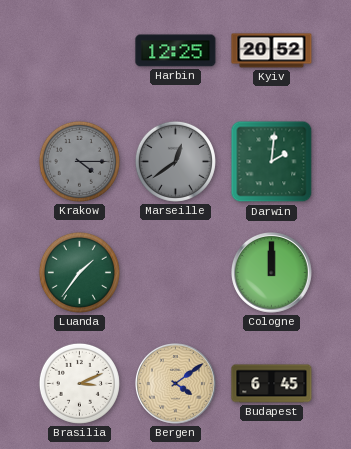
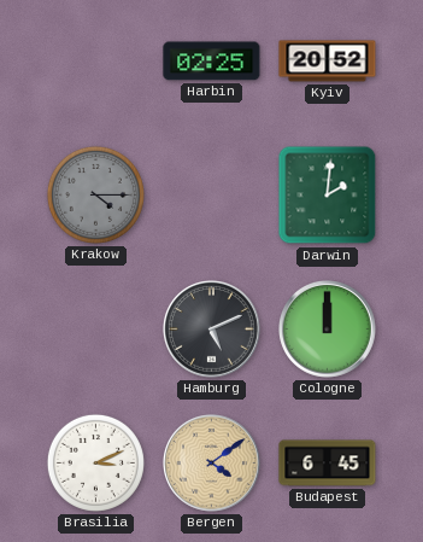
Harbin: 12:25 -> 02:25 (212, 62)
Marseille: 12:39 -> none (175, 161)
Luanda: 1:36 -> none (79, 272)
Hamburg: none -> 5:11 (212, 330)
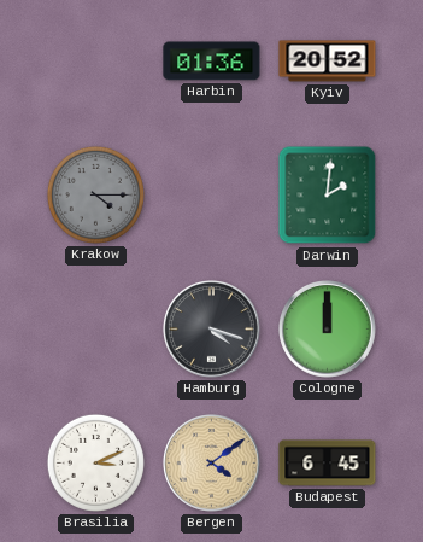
Harbin: 02:25 -> 01:36 (212, 62)
Hamburg: 5:11 -> 4:18 (212, 330)
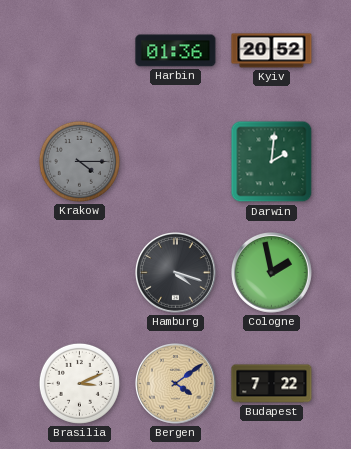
Cologne: 12:00 -> 1:58 (272, 273)
Budapest: 6:45 -> 7:22 (272, 384)
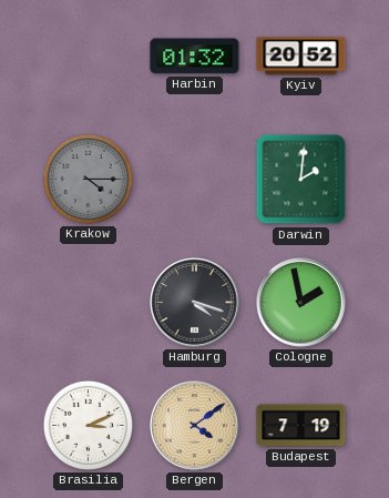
Harbin: 01:36 -> 01:32 (195, 57)
Budapest: 7:22 -> 7:19 (301, 426)
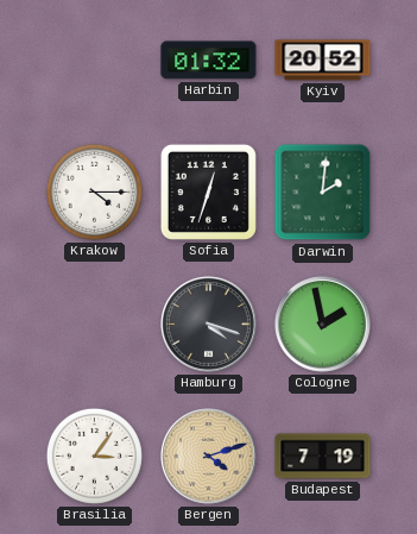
Krakow dial: grey -> white (94, 191)
Sofia: none -> 12:33 (208, 191)
Brasilia: 3:11 -> 3:06 (94, 456)
Bergen: 4:09 -> 4:12 (209, 457)
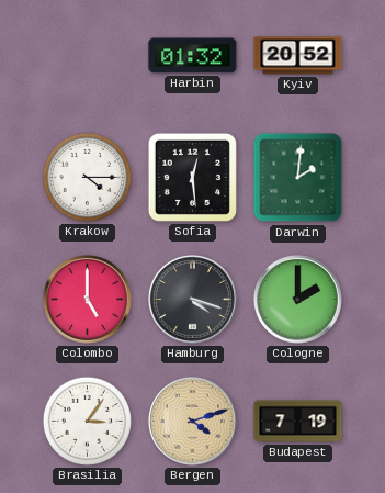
Sofia: 12:33 -> 12:29 (192, 177)
Colombo: none -> 5:00 (88, 300)
Cologne: 1:58 -> 2:00 (298, 300)
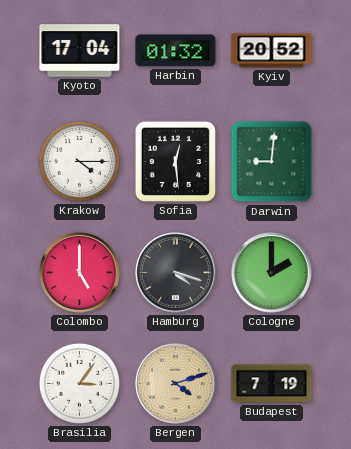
Kyoto: none -> 17:04 (80, 51)
Darwin: 2:01 -> 9:01 (272, 162)
